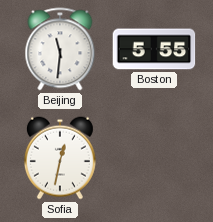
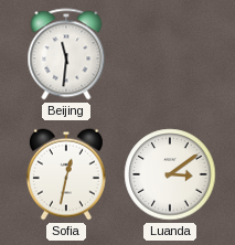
Boston: 5:55 -> none (154, 49)
Luanda: none -> 3:09 (170, 174)
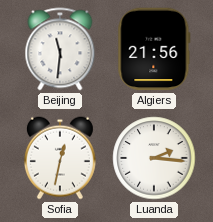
Algiers: none -> 21:56 (154, 49)
Luanda: 3:09 -> 2:16 (154, 158)
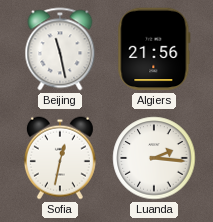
Beijing: 11:31 -> 11:28 (60, 49)
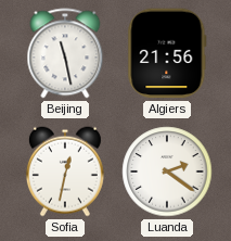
Luanda: 2:16 -> 2:21 (167, 172)
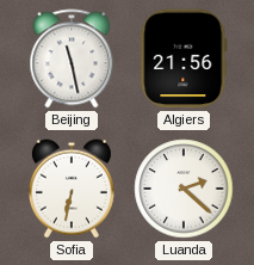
Sofia: 12:32 -> 6:32 (72, 189)
Luanda: 2:21 -> 2:22 (184, 189)
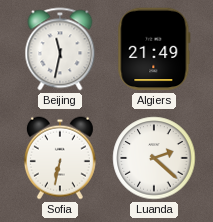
Beijing: 11:28 -> 11:32 (60, 49)
Algiers: 21:56 -> 21:49 (154, 49)
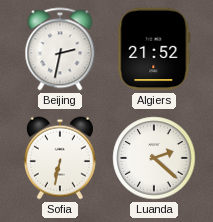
Beijing: 11:32 -> 2:32 (60, 49)
Algiers: 21:49 -> 21:52 (154, 49)
